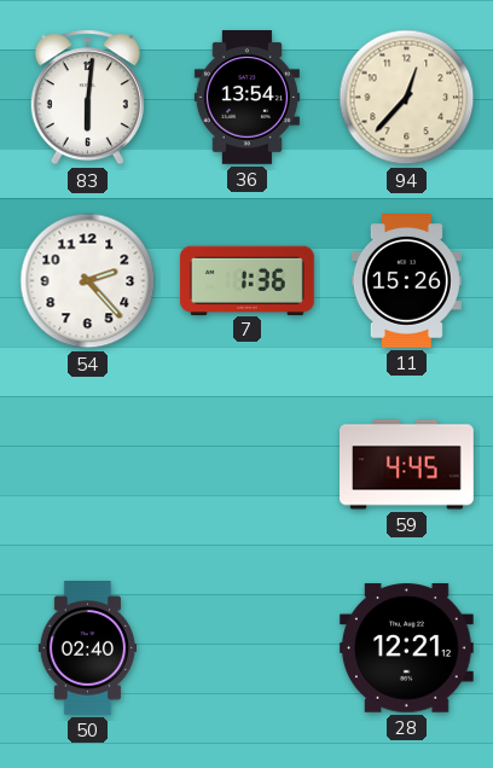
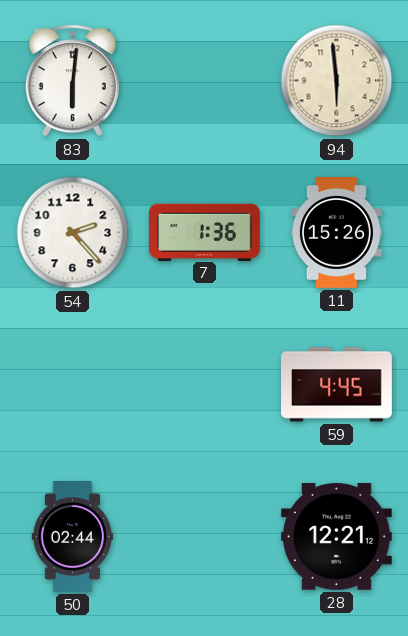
36: 13:54 -> none (246, 98)
94: 12:37 -> 5:59 (337, 81)
50: 02:40 -> 02:44 (72, 537)
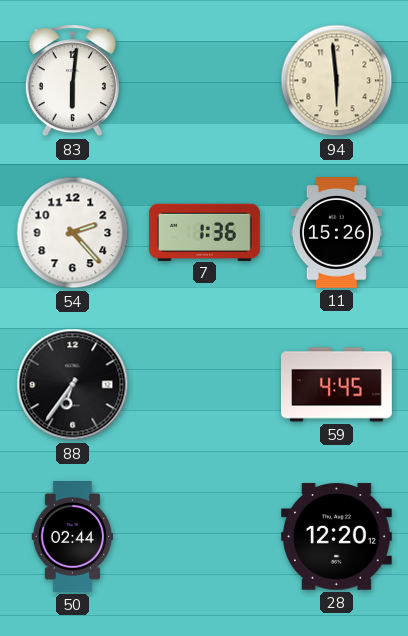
88: none -> 6:36 (73, 385)
28: 12:21 -> 12:20 (336, 537)
